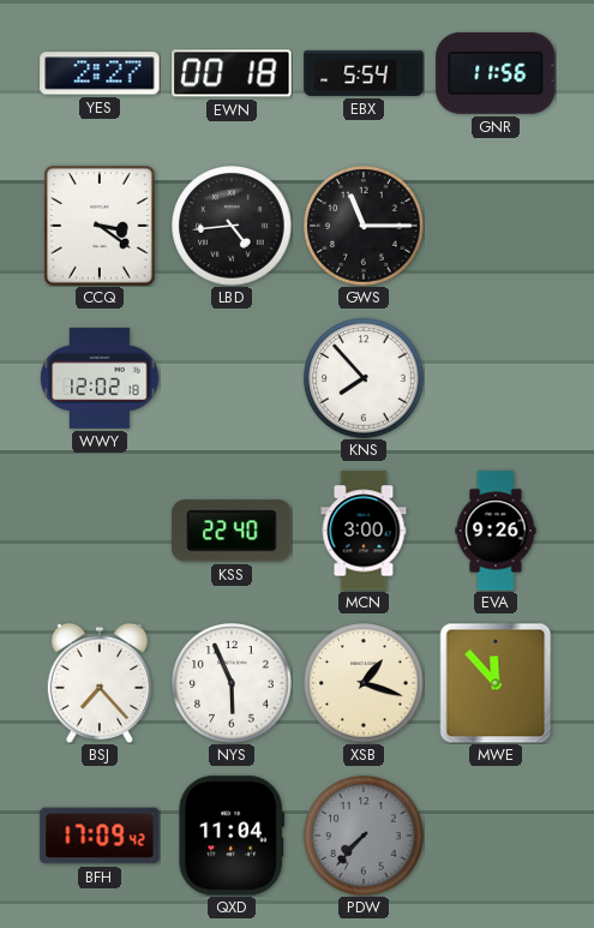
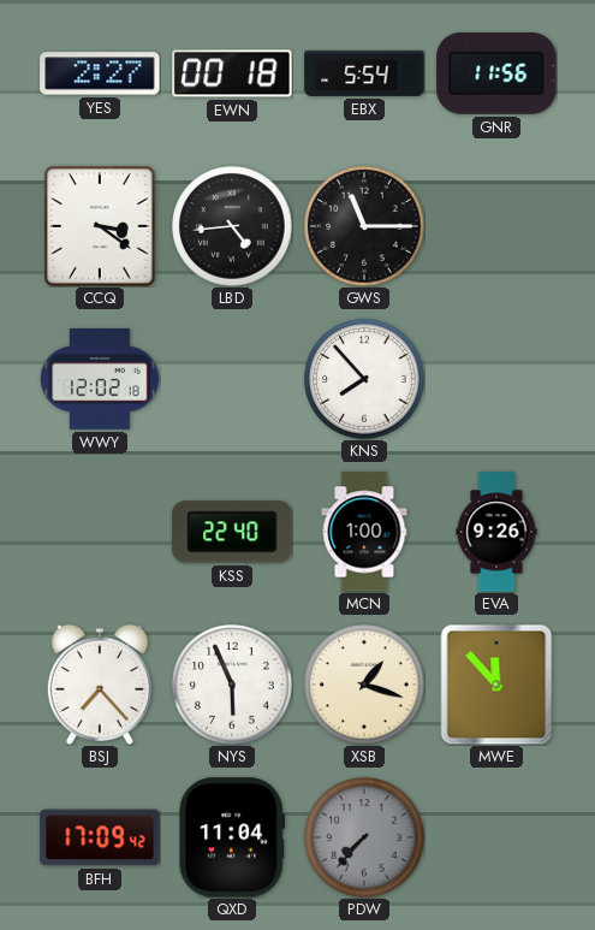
MCN: 3:00 -> 1:00 (364, 532)
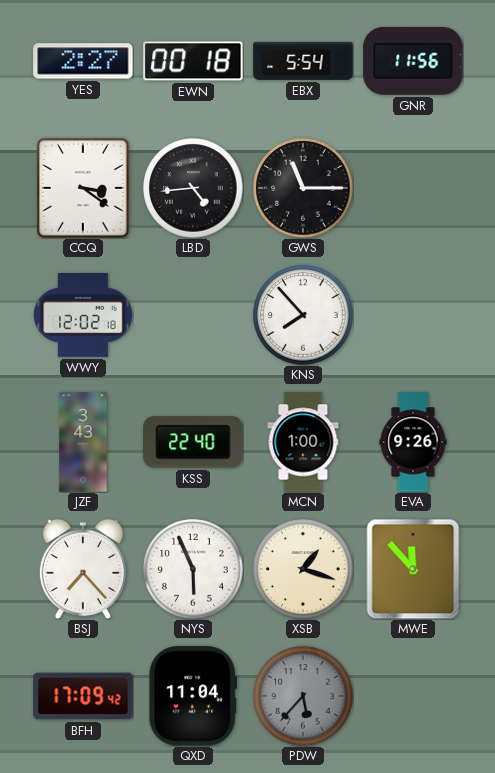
JZF: none -> 3:43 (83, 442)
PDW: 7:37 -> 5:37 (303, 696)
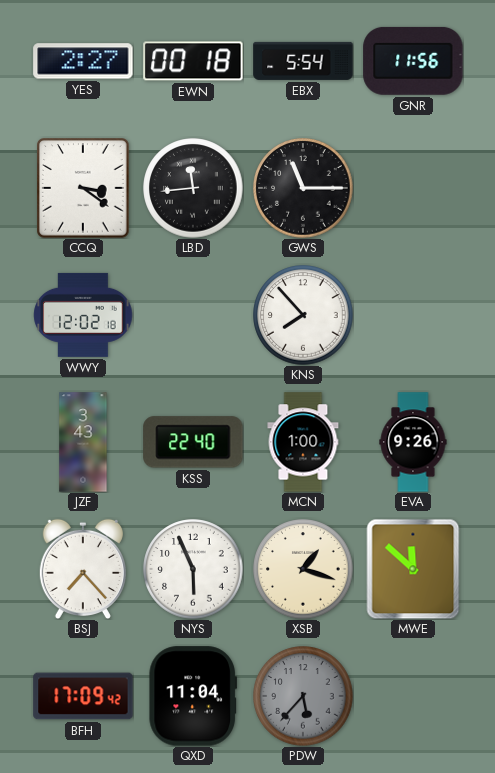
LBD: 4:44 -> 11:44 (193, 188)
MWE: 11:53 -> 11:52 (413, 569)
